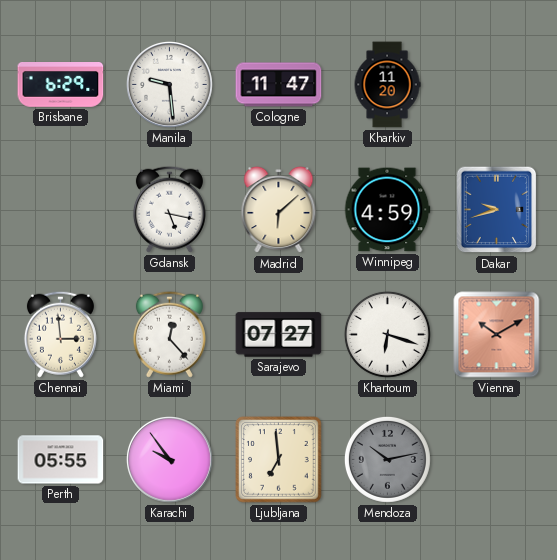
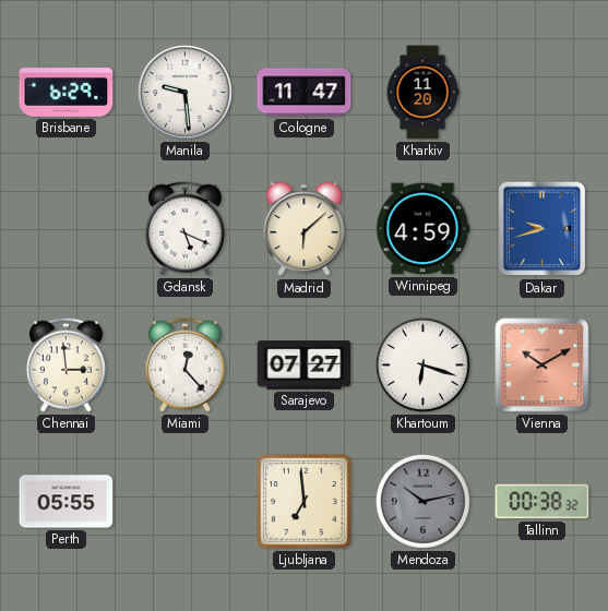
Gdansk: 5:17 -> 5:19 (184, 228)
Karachi: 9:54 -> none (170, 460)
Tallinn: none -> 00:38 (543, 502)
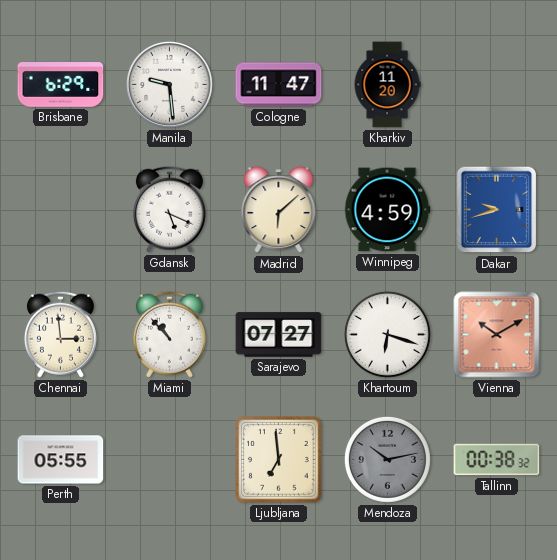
Miami: 12:23 -> 10:53 (169, 334)
